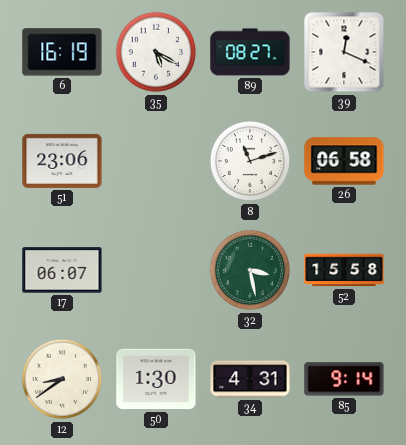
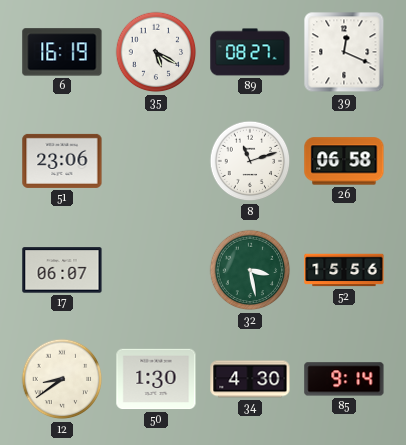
52: 15:58 -> 15:56 (344, 270)
34: 4:31 -> 4:30 (250, 379)
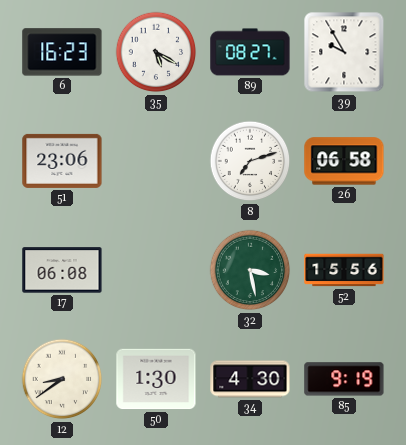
6: 16:19 -> 16:23 (62, 52)
39: 12:19 -> 9:55 (344, 52)
8: 11:12 -> 7:12 (250, 161)
17: 06:07 -> 06:08 (62, 270)
85: 9:14 -> 9:19 (344, 379)
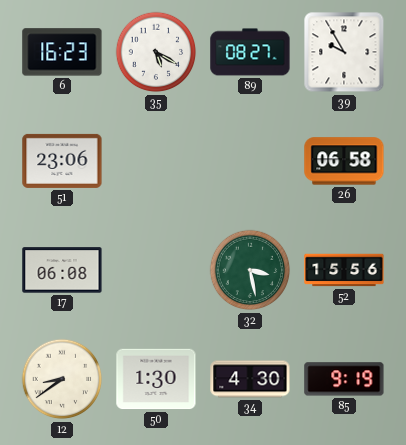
8: 7:12 -> none (250, 161)
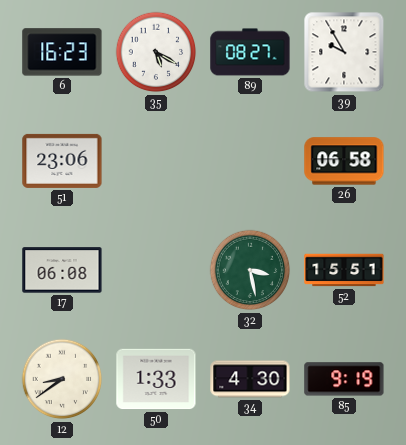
52: 15:56 -> 15:51 (344, 270)
50: 1:30 -> 1:33 (156, 379)
